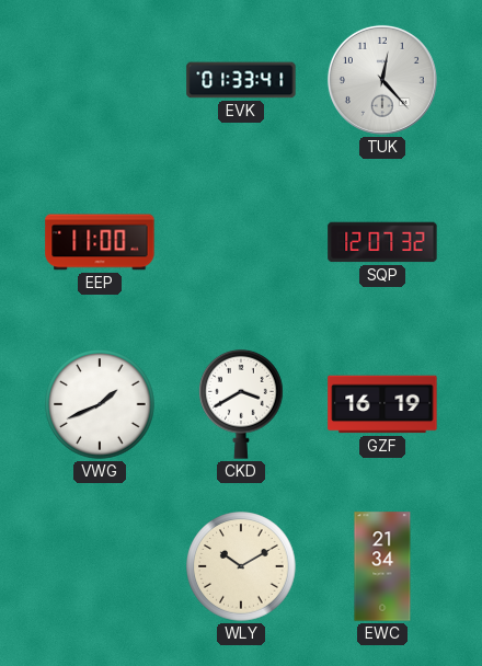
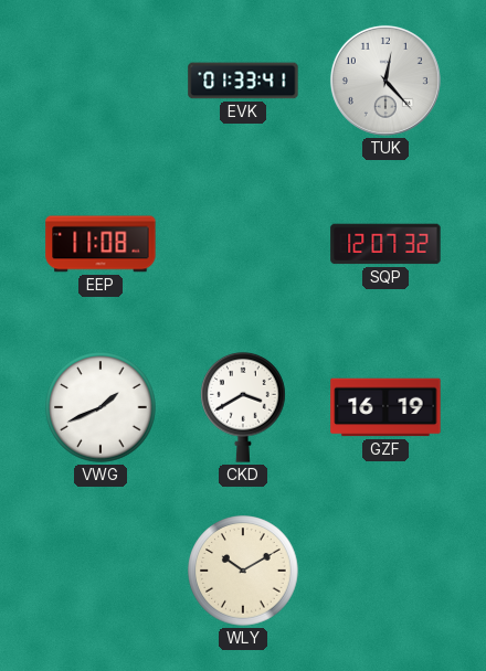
EEP: 11:00 -> 11:08 (101, 244)
EWC: 21:34 -> none (382, 566)
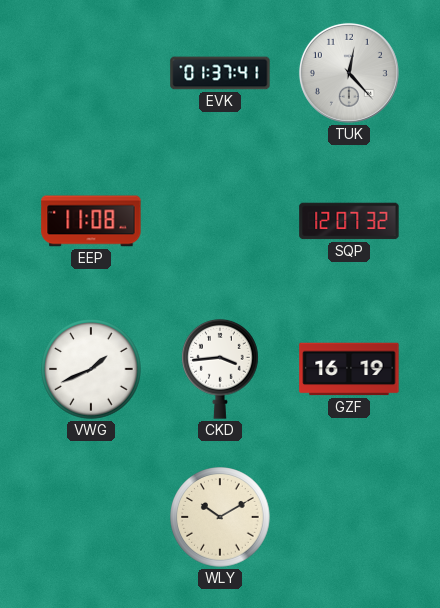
EVK: 01:33 -> 01:37 (220, 73)
CKD: 3:40 -> 3:44 (221, 369)
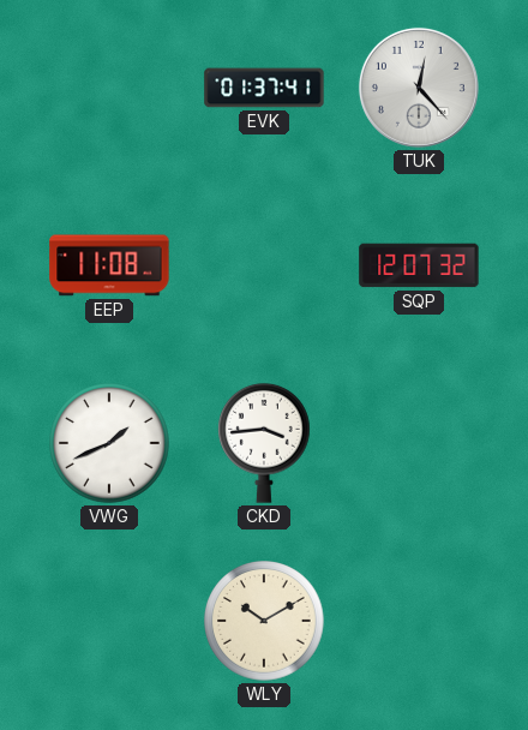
GZF: 16:19 -> none (349, 369)
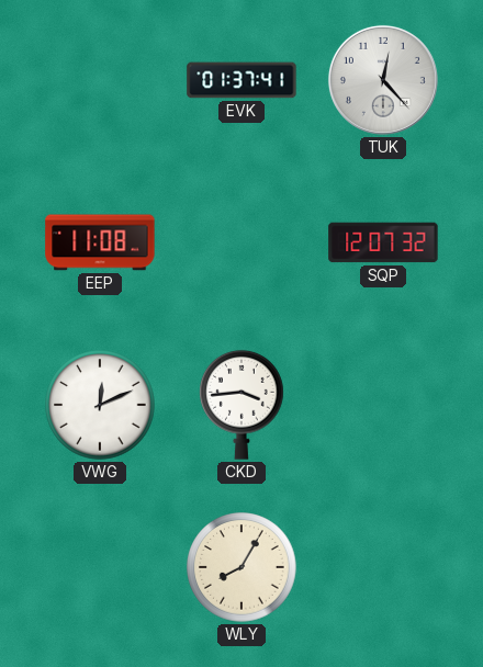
VWG: 1:41 -> 12:11 (100, 405)
WLY: 10:10 -> 8:05 (241, 567)
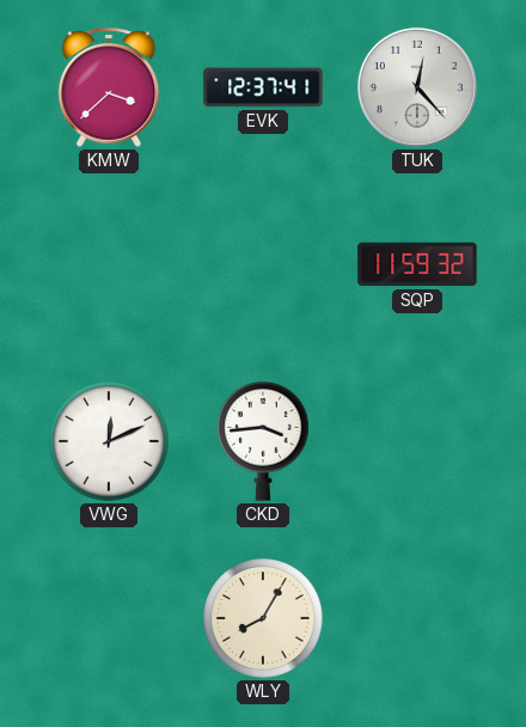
KMW: none -> 3:38 (109, 88)
EVK: 01:37 -> 12:37 (263, 87)
EEP: 11:08 -> none (100, 242)
SQP: 12:07 -> 11:59 (417, 264)
